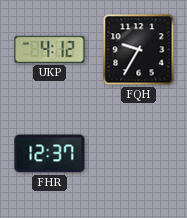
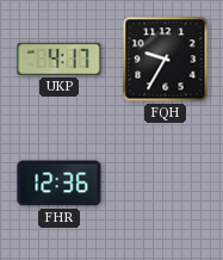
UKP: 4:12 -> 4:17 (60, 58)
FHR: 12:37 -> 12:36 (60, 184)
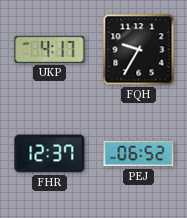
FHR: 12:36 -> 12:37 (50, 154)
PEJ: none -> 06:52 (139, 154)
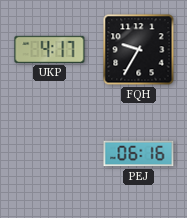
FHR: 12:37 -> none (50, 154)
PEJ: 06:52 -> 06:16 (139, 154)
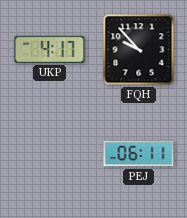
FQH: 9:35 -> 9:53 (139, 50)
PEJ: 06:16 -> 06:11 (139, 154)
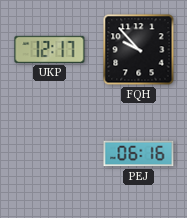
UKP: 4:17 -> 12:17 (50, 49)
PEJ: 06:11 -> 06:16 (139, 154)
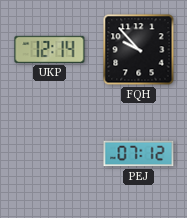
UKP: 12:17 -> 12:14 (50, 49)
PEJ: 06:16 -> 07:12 (139, 154)
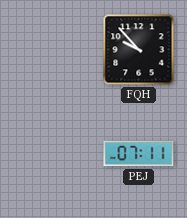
UKP: 12:14 -> none (50, 49)
PEJ: 07:12 -> 07:11 (139, 154)
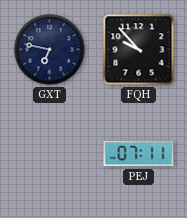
GXT: none -> 6:47 (50, 50)
